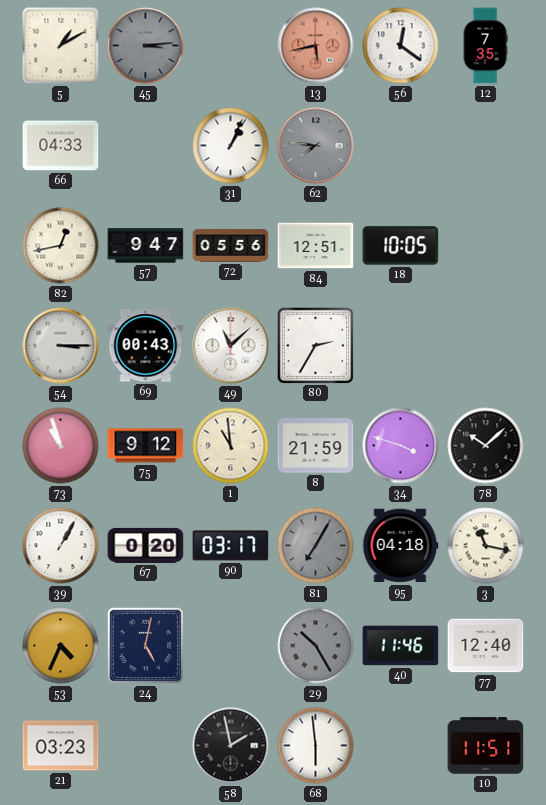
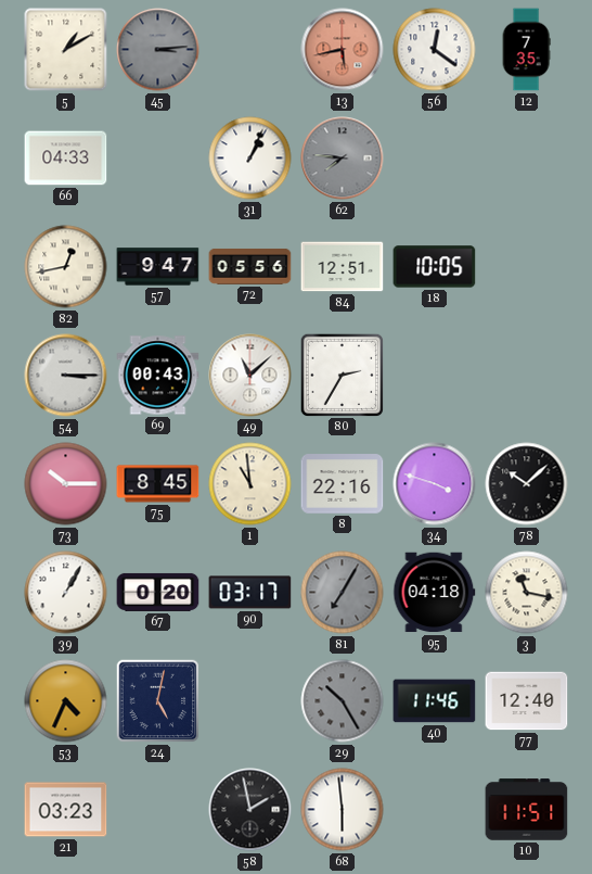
73: 10:57 -> 10:15 (66, 484)
75: 9:12 -> 8:45 (158, 484)
8: 21:59 -> 22:16 (343, 484)
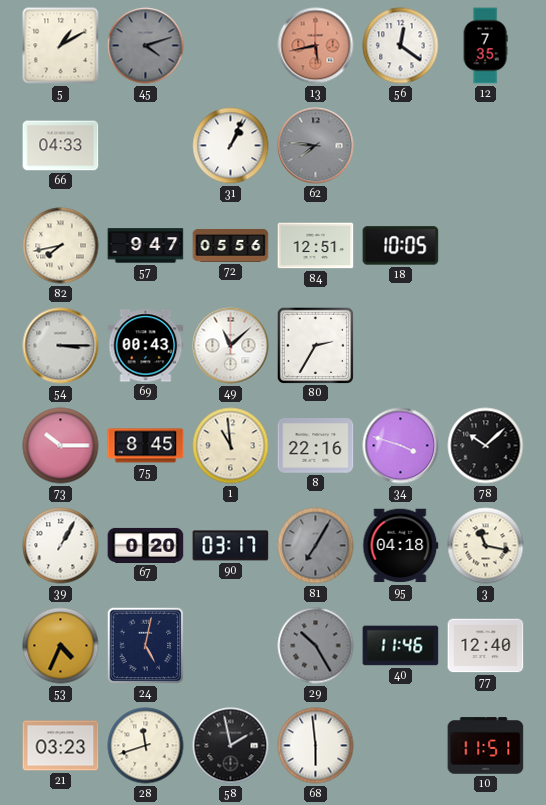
45: 3:14 -> 4:12 (146, 46)
82: 12:43 -> 7:43 (61, 246)
28: none -> 11:42 (146, 746)
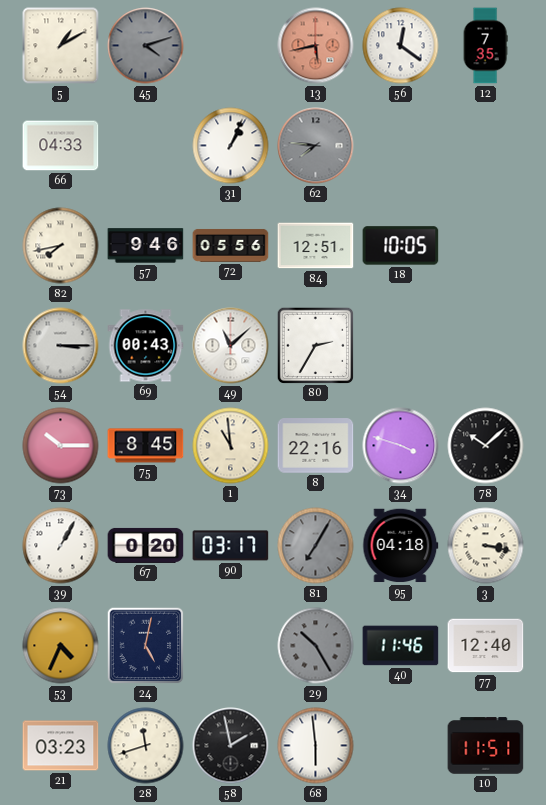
57: 9:47 -> 9:46 (146, 246)
3: 11:17 -> 3:17 (486, 546)
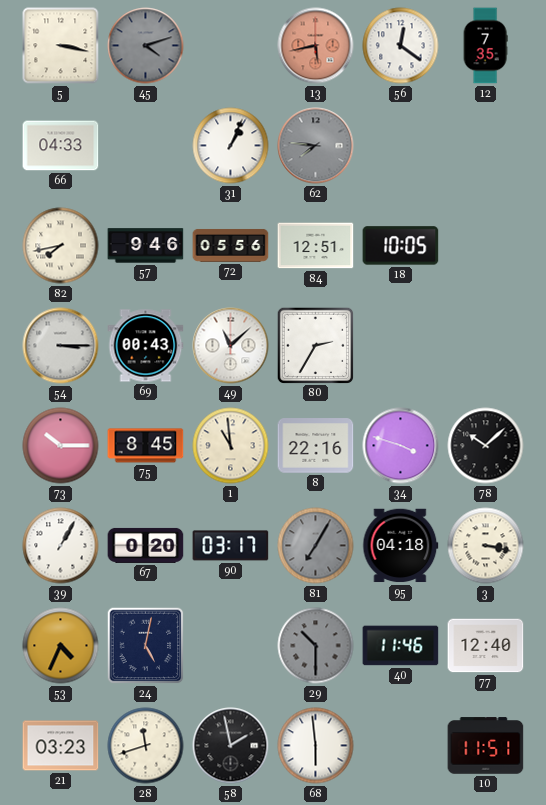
5: 1:10 -> 3:17 (61, 46)
29: 10:25 -> 10:30 (316, 646)
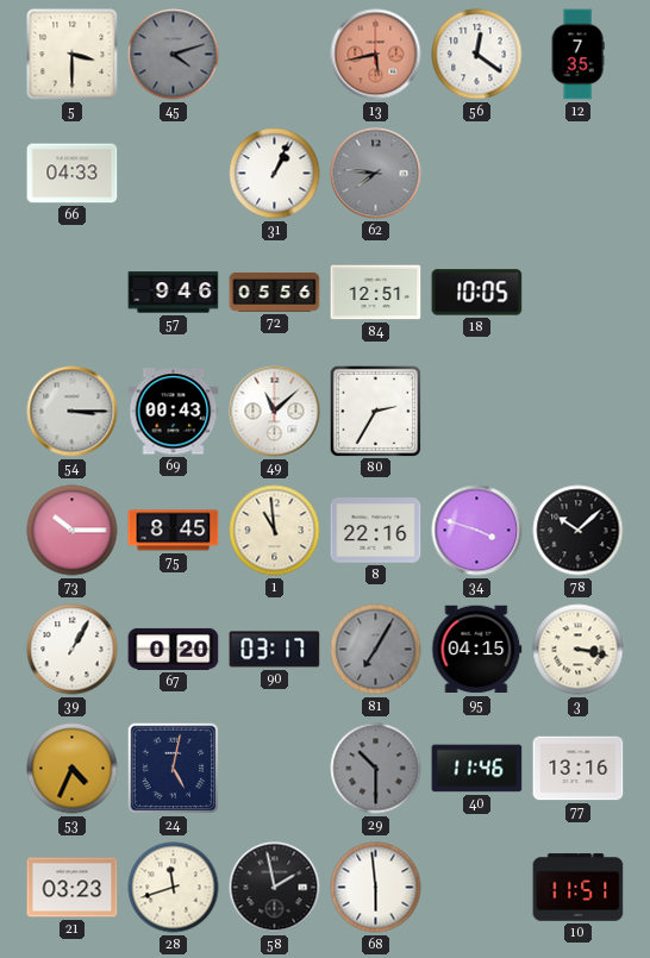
5: 3:17 -> 3:30 (73, 55)
82: 7:43 -> none (61, 246)
95: 04:18 -> 04:15 (477, 650)
77: 12:40 -> 13:16 (579, 769)
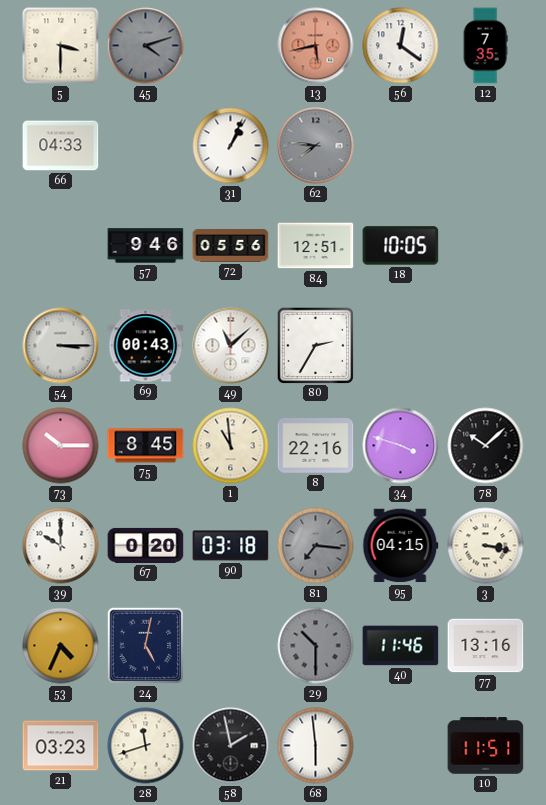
39: 1:05 -> 10:00 (61, 546)
90: 03:17 -> 03:18 (231, 546)
81: 7:05 -> 7:16 (316, 546)
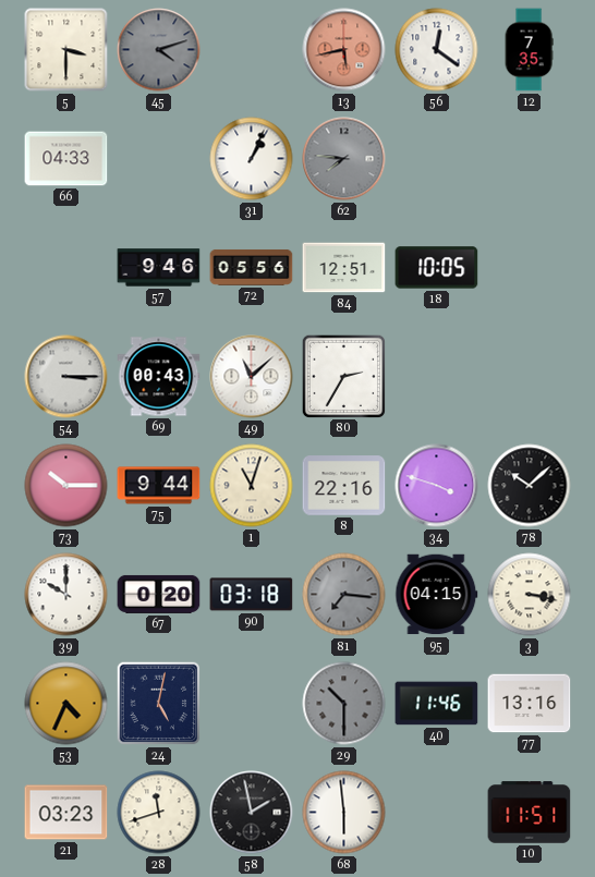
75: 8:45 -> 9:44 (159, 486)
1: 10:59 -> 11:03 (252, 486)
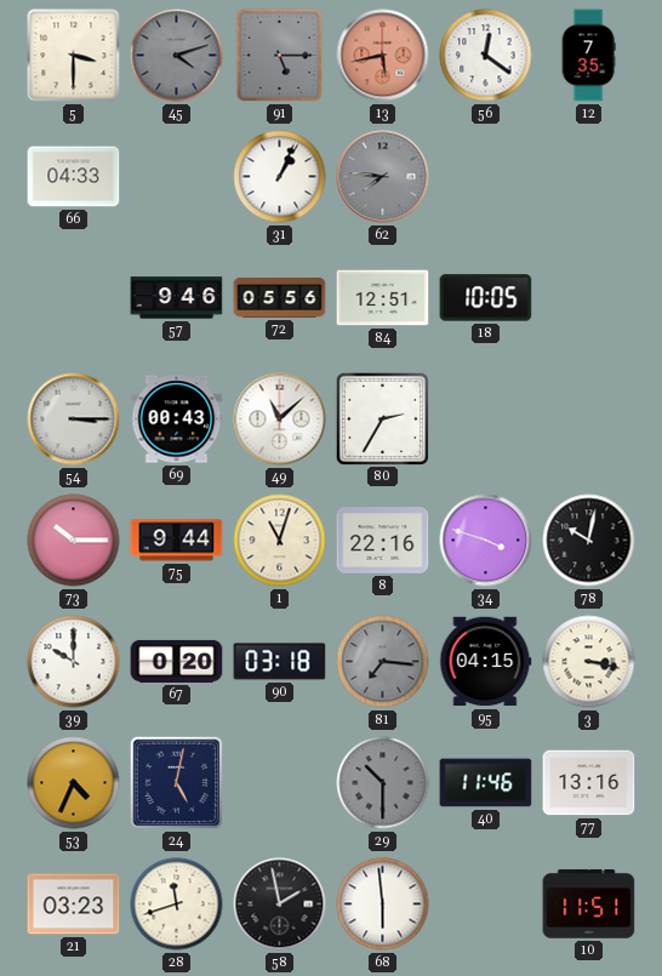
91: none -> 5:15 (280, 56)
78: 10:08 -> 10:02 (589, 541)
